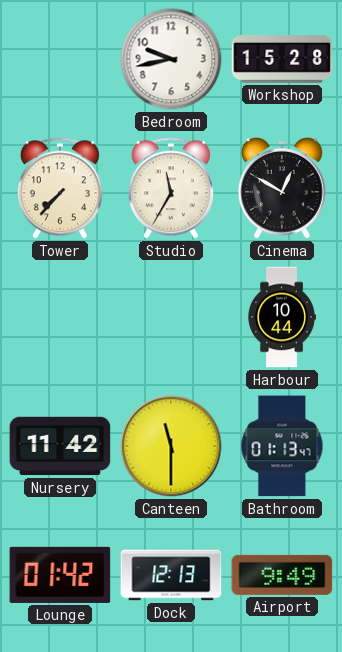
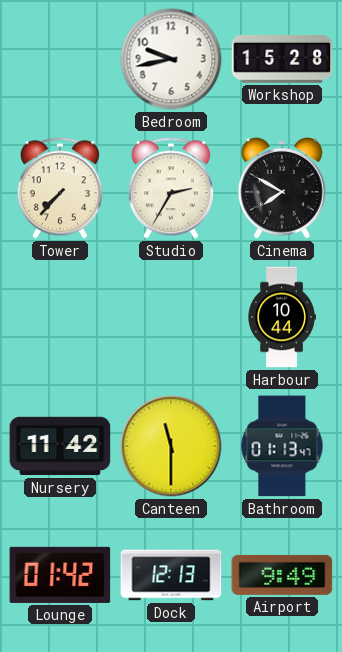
Studio: 11:35 -> 2:35 (171, 188)
Cinema: 12:50 -> 7:50 (283, 189)
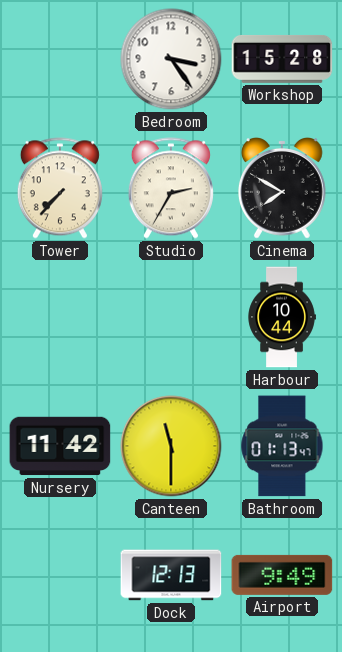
Bedroom: 9:43 -> 3:24 (171, 59)
Lounge: 01:42 -> none (60, 575)
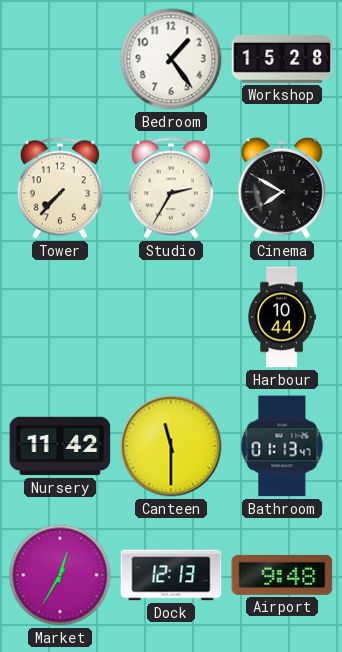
Bedroom: 3:24 -> 1:24 (171, 59)
Market: none -> 12:35 (60, 575)
Airport: 9:49 -> 9:48 (282, 575)
